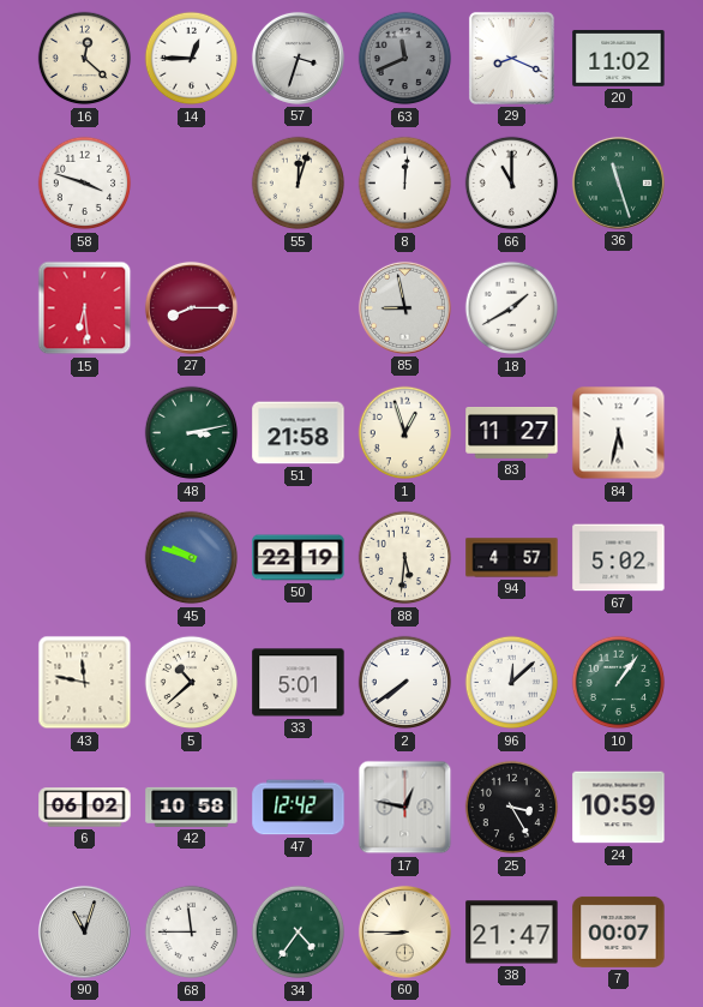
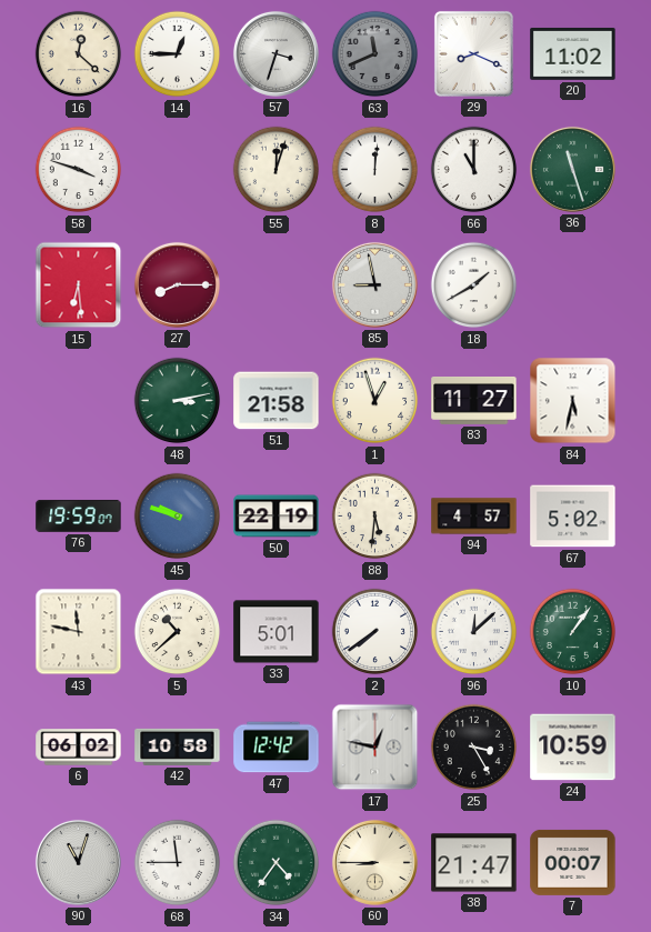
76: none -> 19:59 (79, 515)
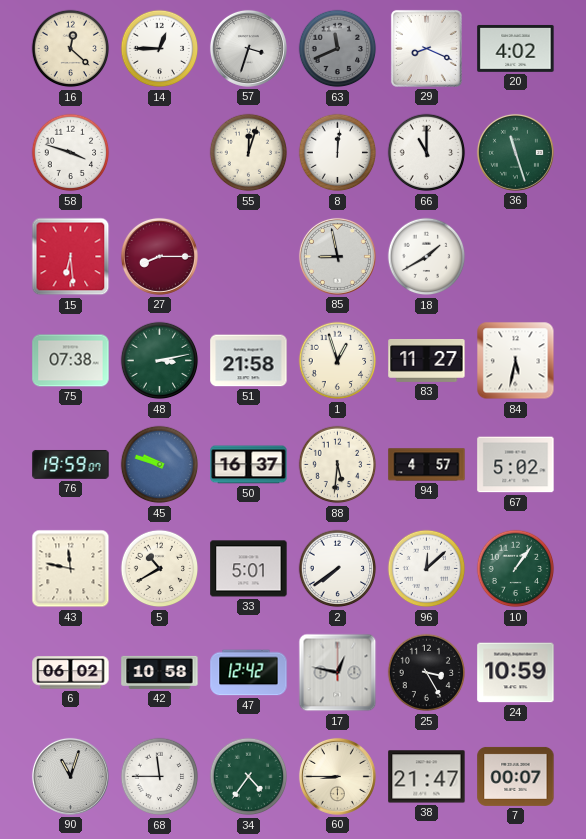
20: 11:02 -> 4:02 (516, 48)
75: none -> 07:38 (71, 361)
50: 22:19 -> 16:37 (249, 465)
5: 10:38 -> 10:40 (160, 569)
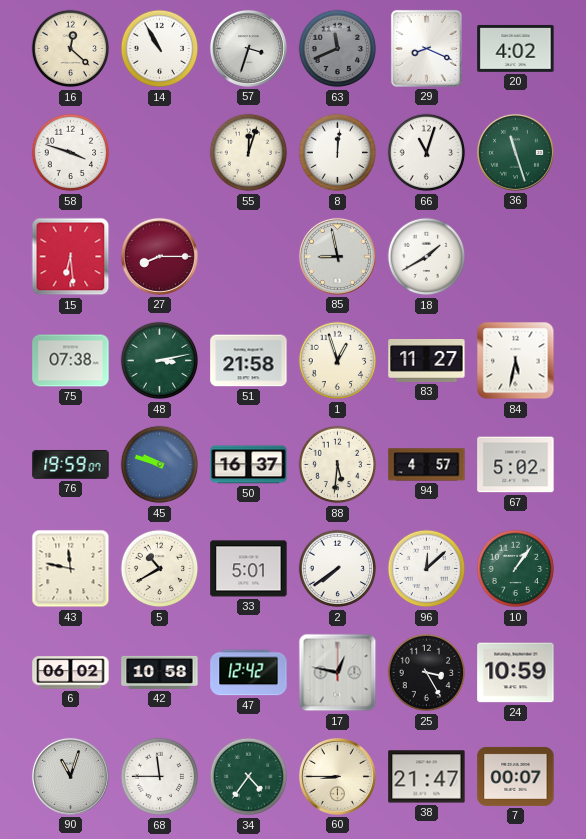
14: 12:45 -> 10:55 (160, 49)
66: 11:00 -> 11:03 (427, 153)
